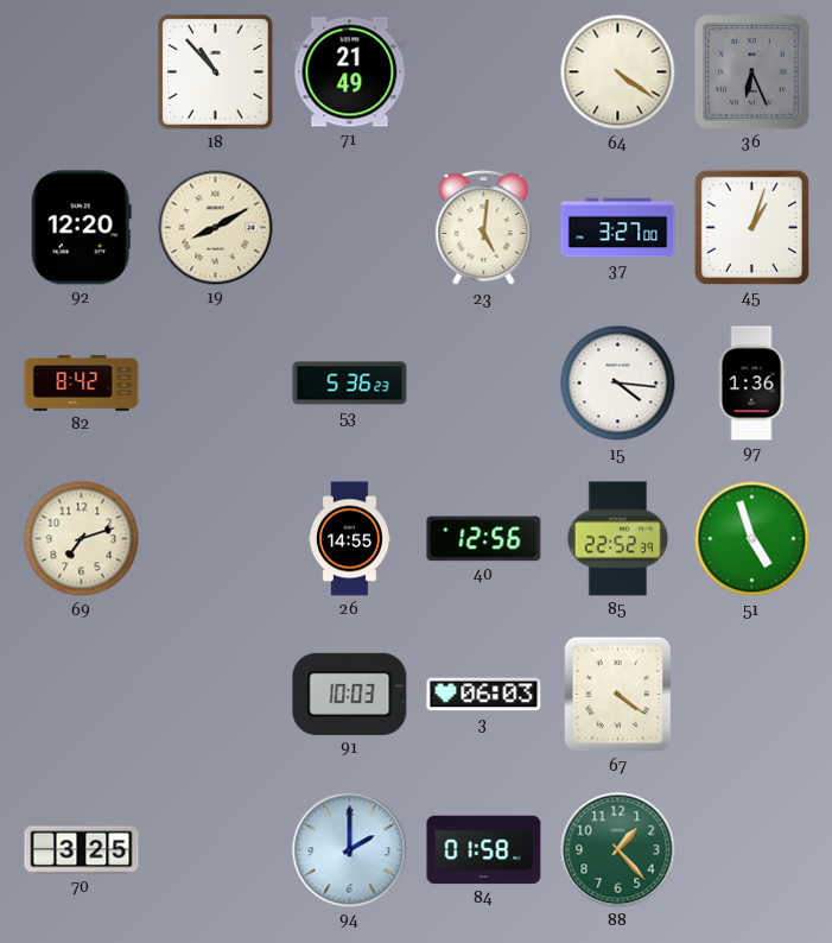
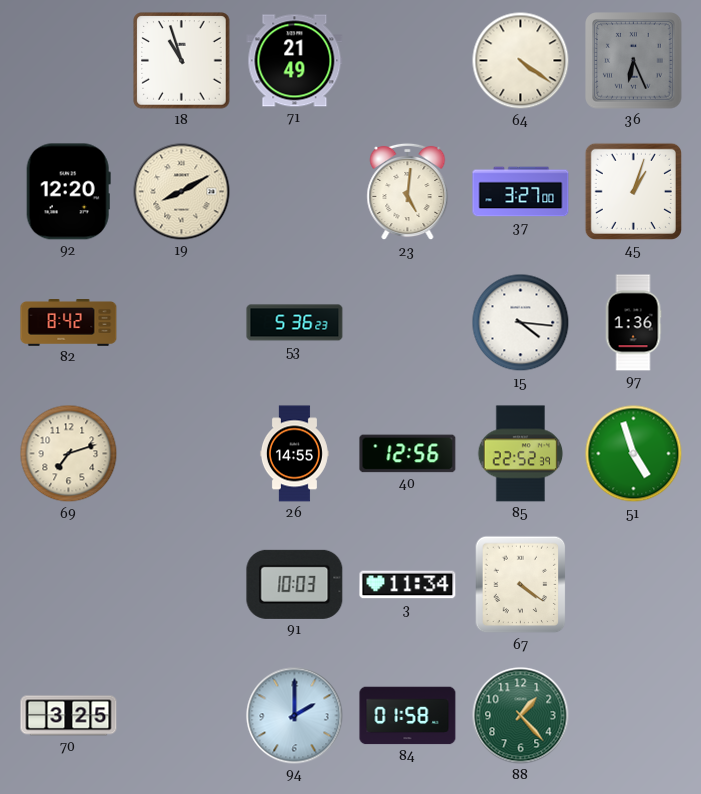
18: 10:53 -> 10:57 (182, 61)
3: 06:03 -> 11:34 (408, 585)
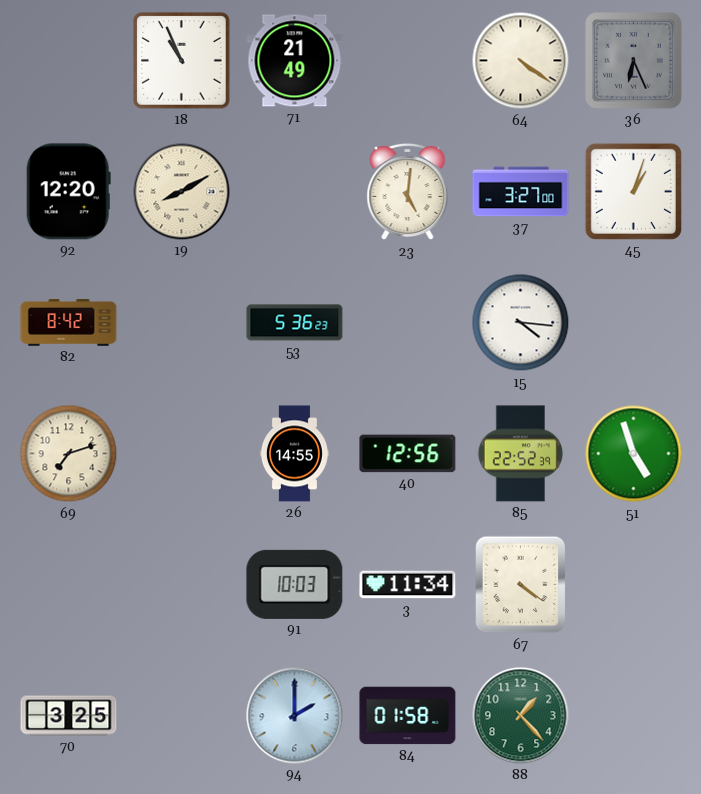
18: 10:57 -> 10:56 (182, 61)
97: 1:36 -> none (633, 323)
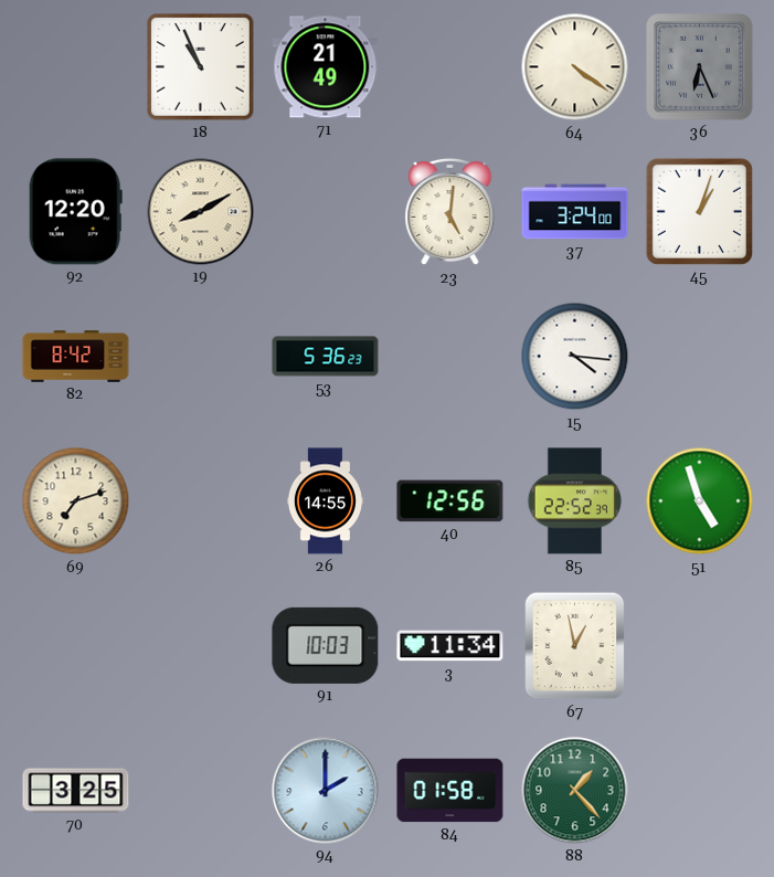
37: 3:27 -> 3:24 (575, 212)
67: 4:21 -> 12:58 (575, 646)
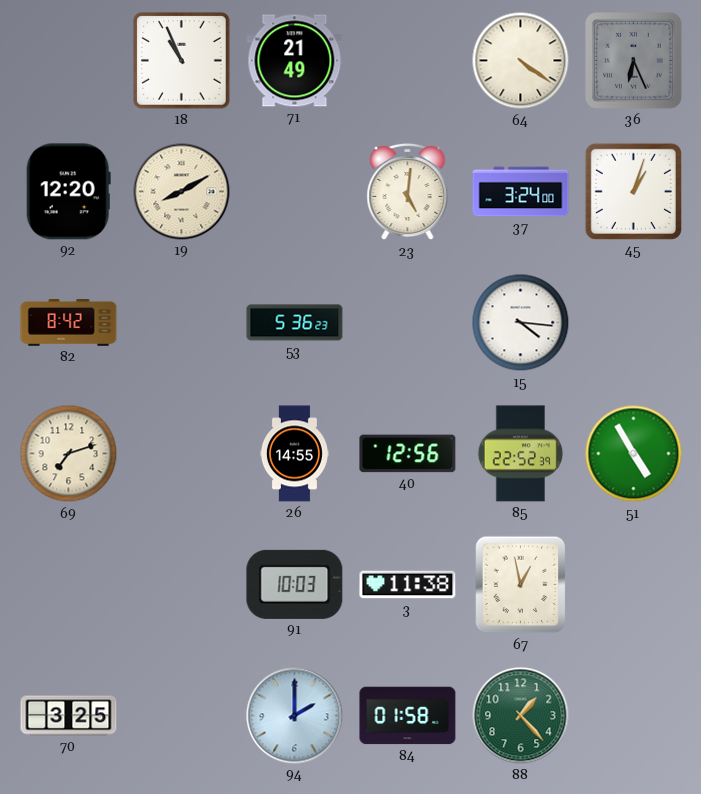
51: 4:57 -> 4:55 (634, 454)
3: 11:34 -> 11:38 (408, 585)
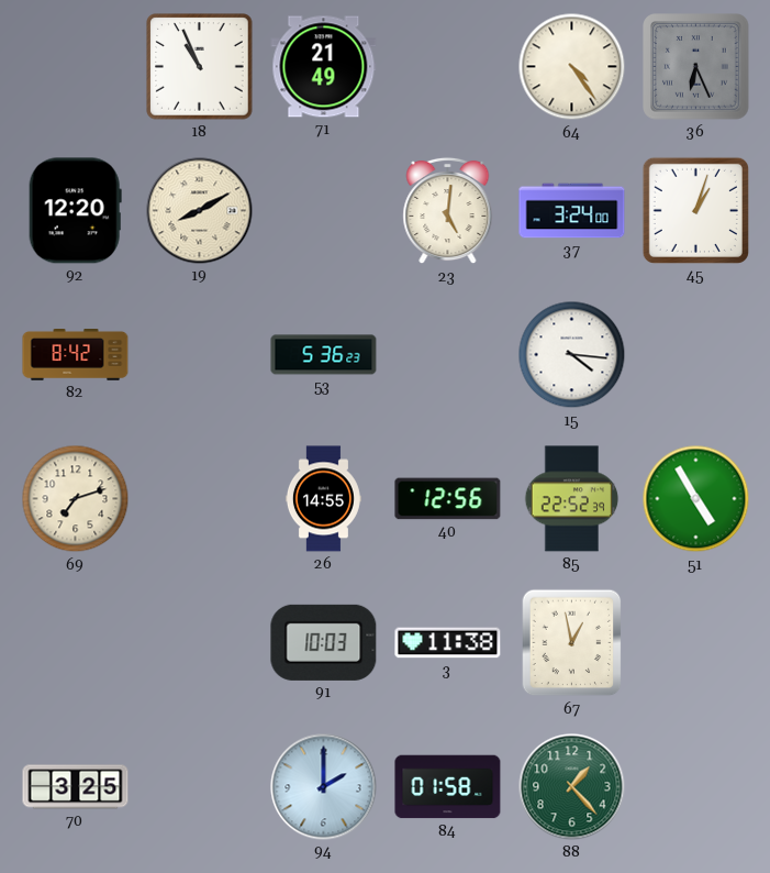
64: 4:21 -> 4:24 (572, 67)
